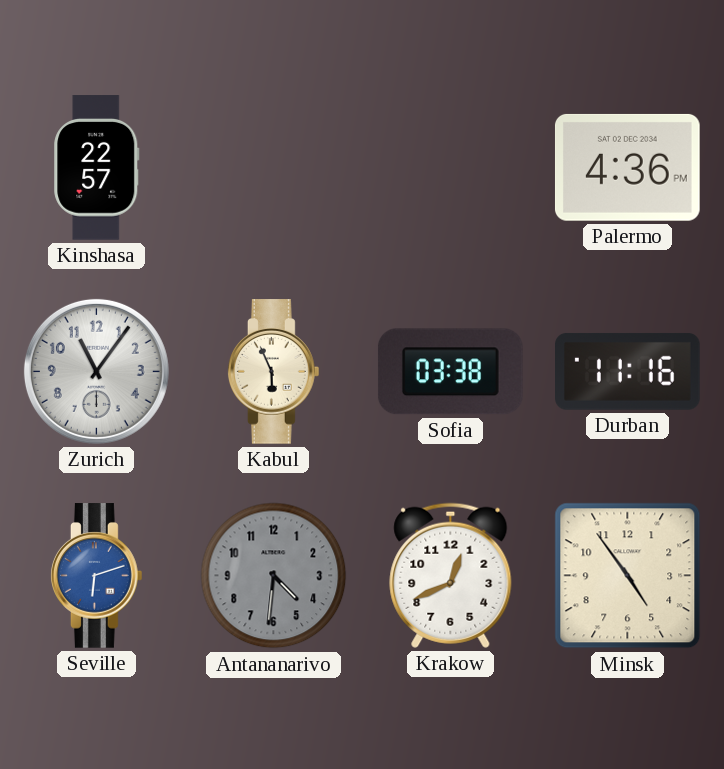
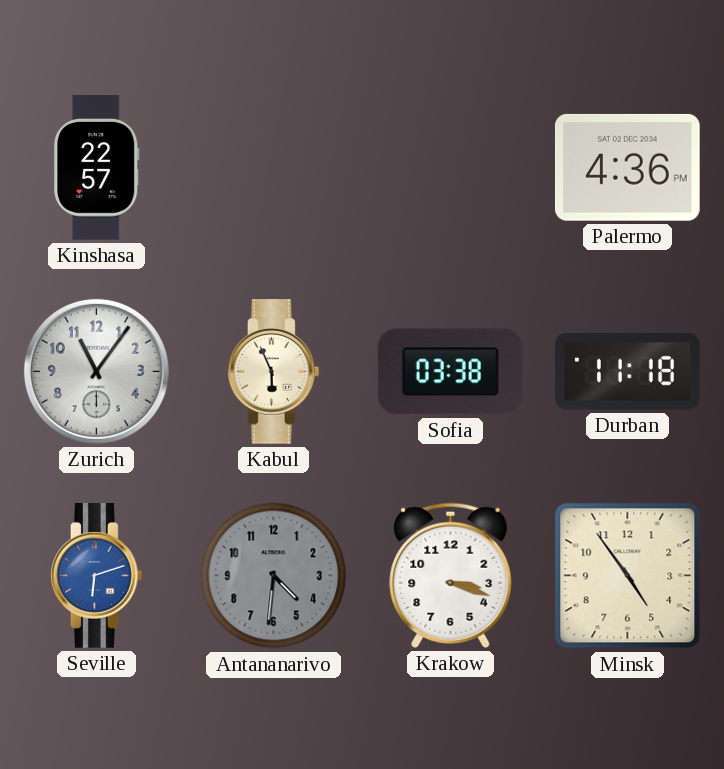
Durban: 11:16 -> 11:18 (628, 371)
Krakow: 12:41 -> 3:18 (451, 575)
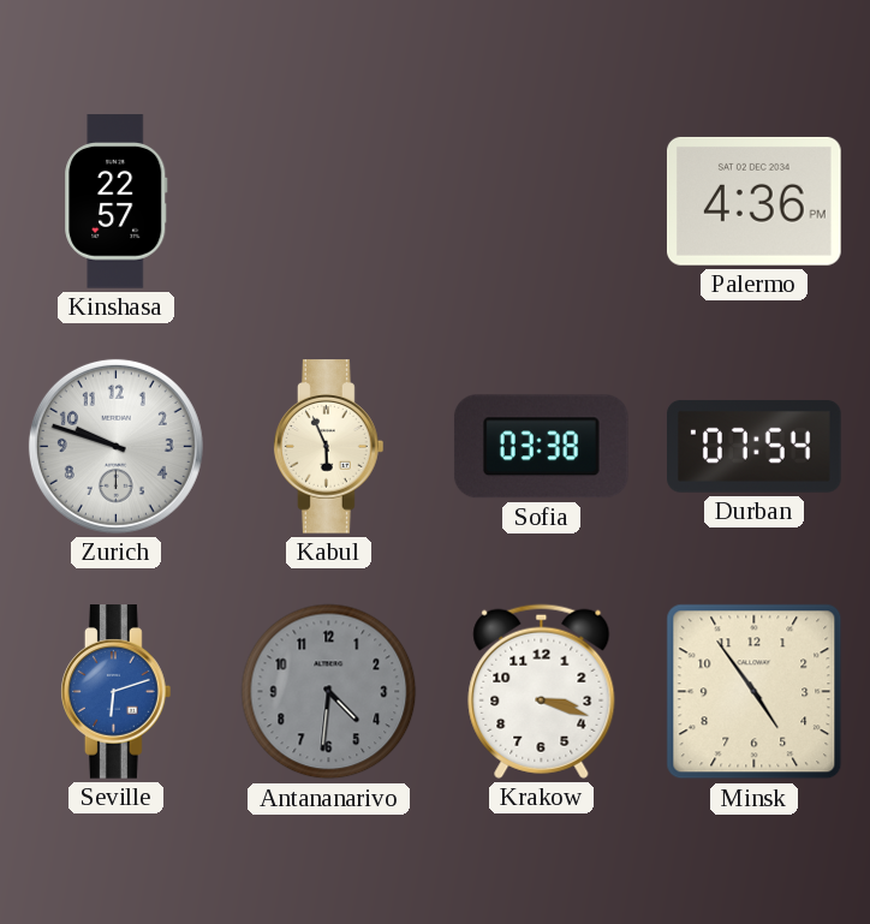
Zurich: 11:06 -> 9:48 (115, 446)
Durban: 11:18 -> 07:54 (755, 446)
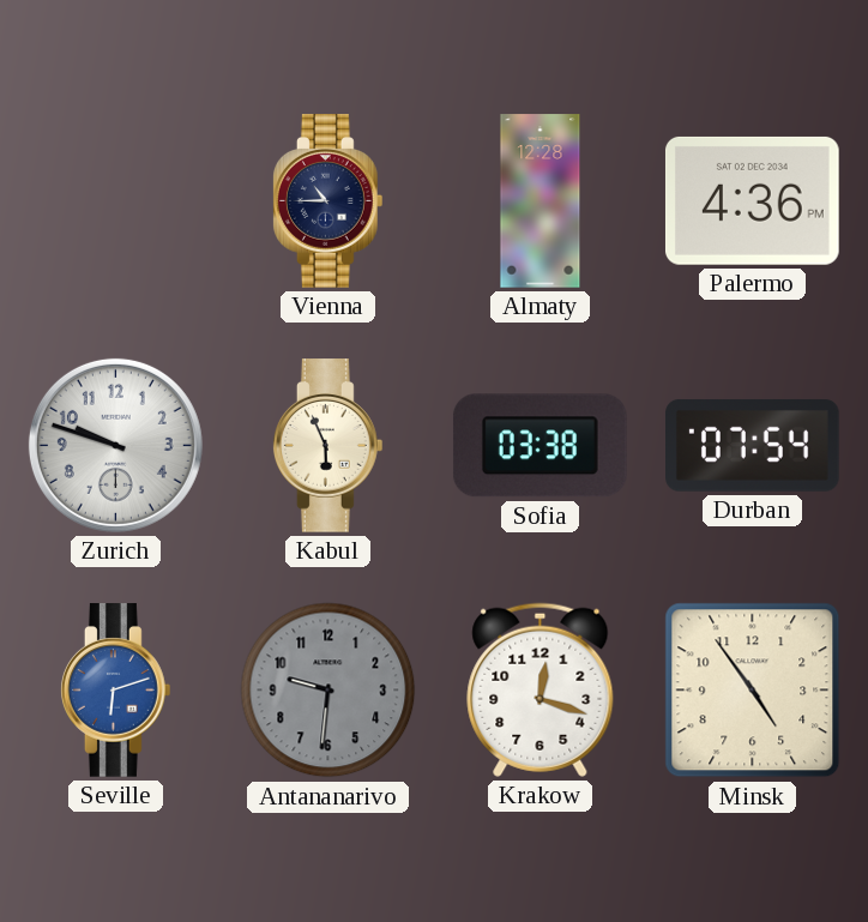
Kinshasa: 22:57 -> none (117, 202)
Vienna: none -> 10:45 (328, 201)
Almaty: none -> 12:28 (541, 201)
Antananarivo: 4:31 -> 9:31 (328, 691)
Krakow: 3:18 -> 12:18 (541, 689)
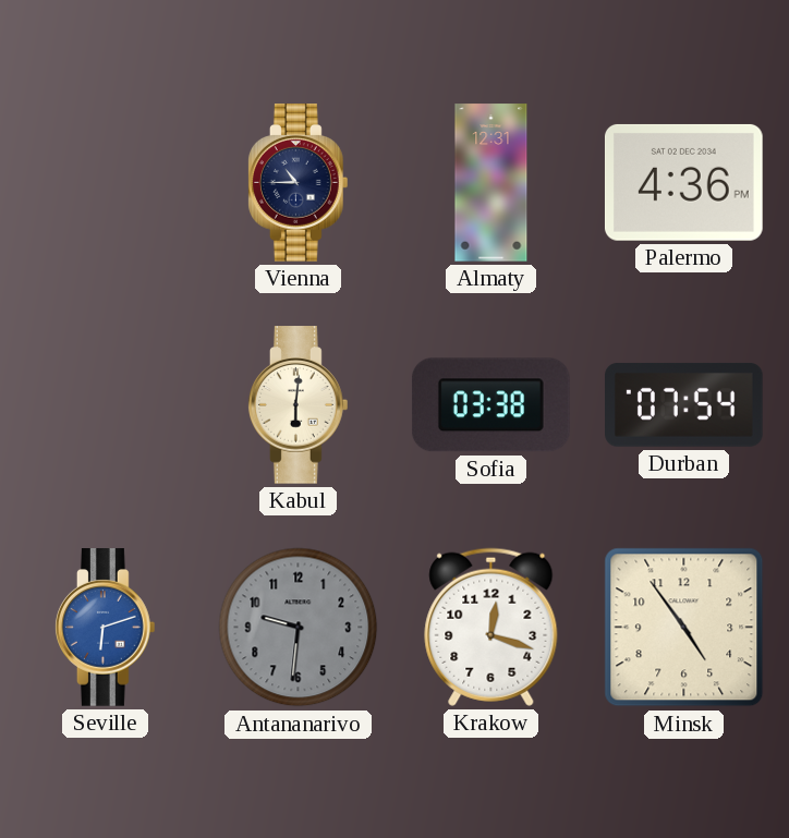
Almaty: 12:28 -> 12:31 (491, 183)
Zurich: 9:48 -> none (115, 445)
Kabul: 5:56 -> 6:01 (299, 405)
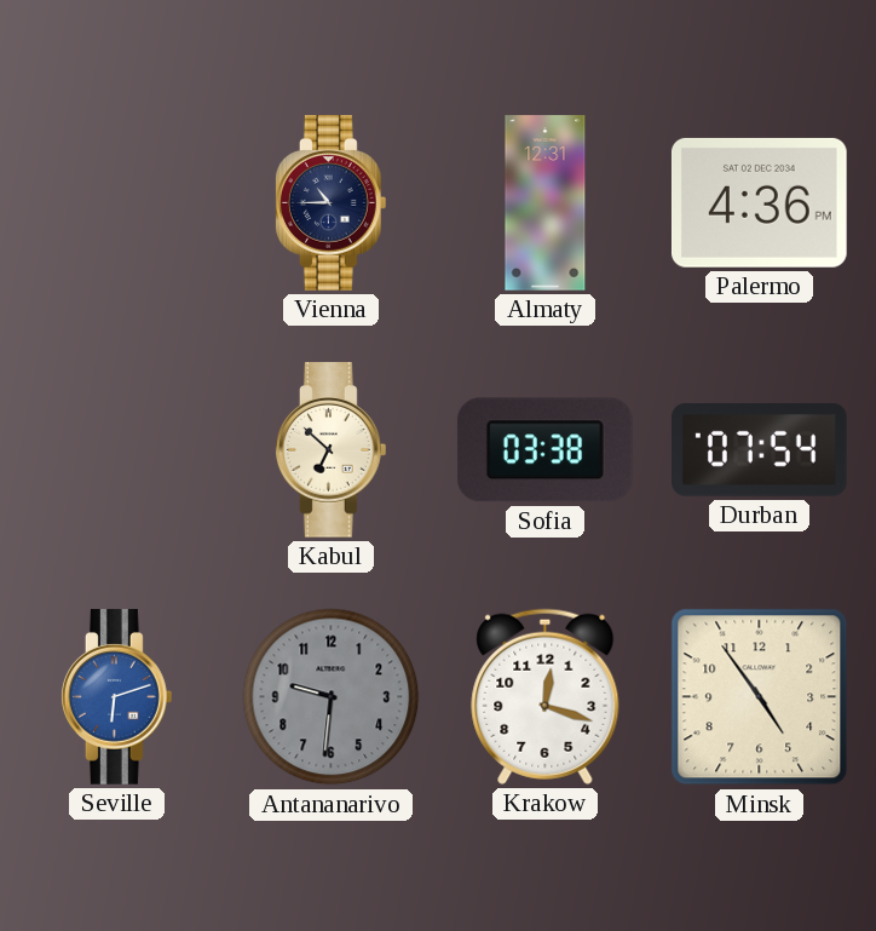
Kabul: 6:01 -> 6:52 (332, 450)
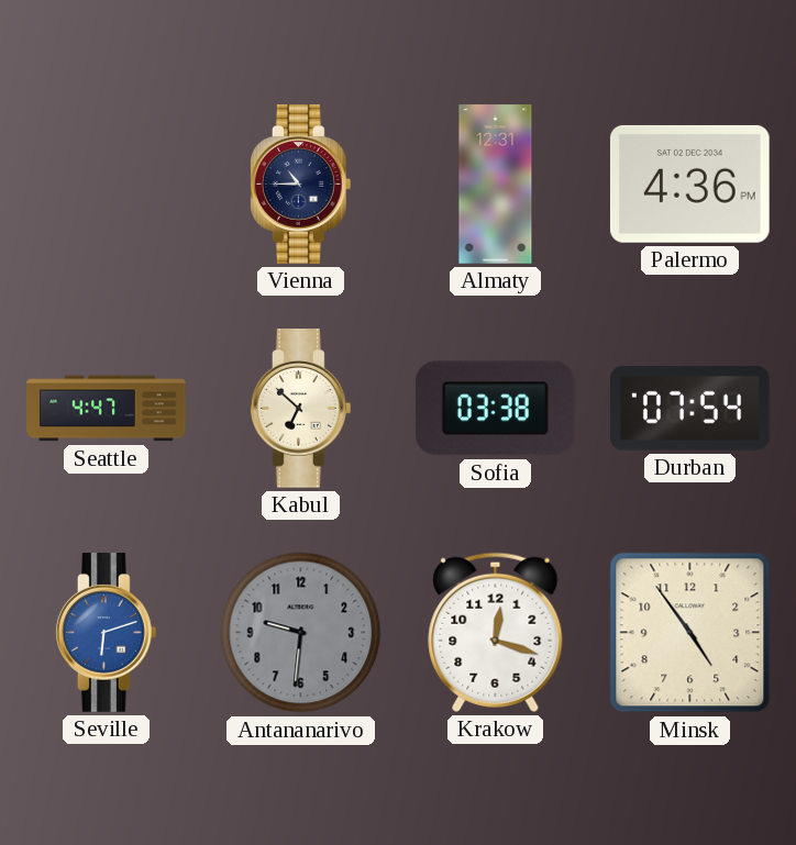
Seattle: none -> 4:47 (107, 409)
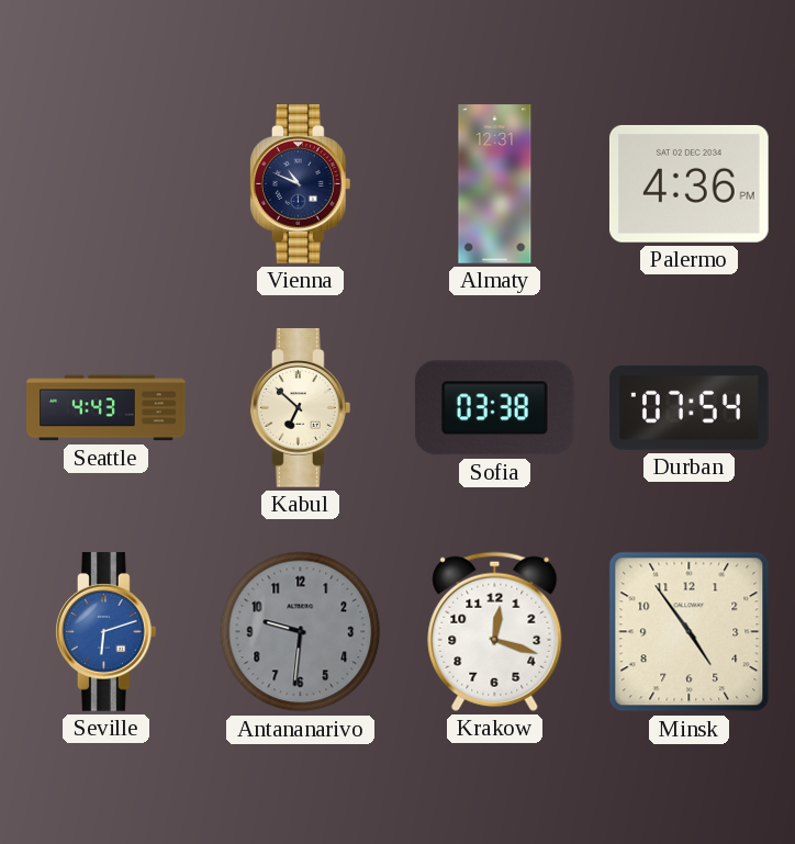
Vienna: 10:45 -> 10:49 (301, 184)
Seattle: 4:47 -> 4:43 (107, 408)
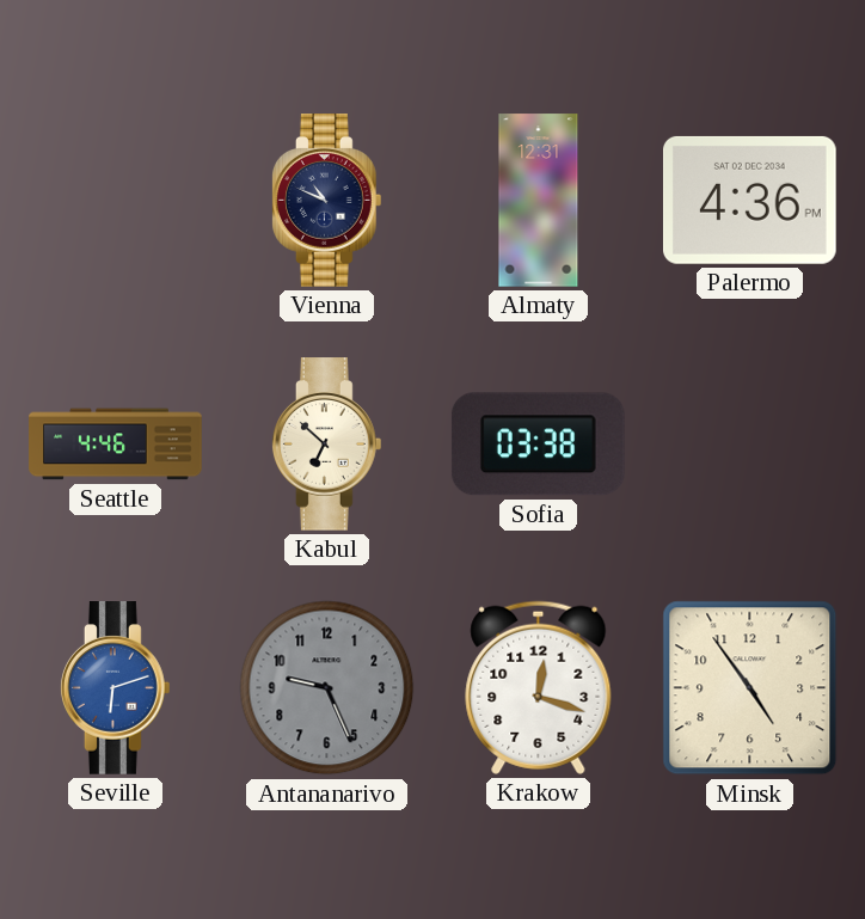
Seattle: 4:43 -> 4:46 (116, 445)
Durban: 07:54 -> none (690, 407)
Antananarivo: 9:31 -> 9:26 (327, 688)
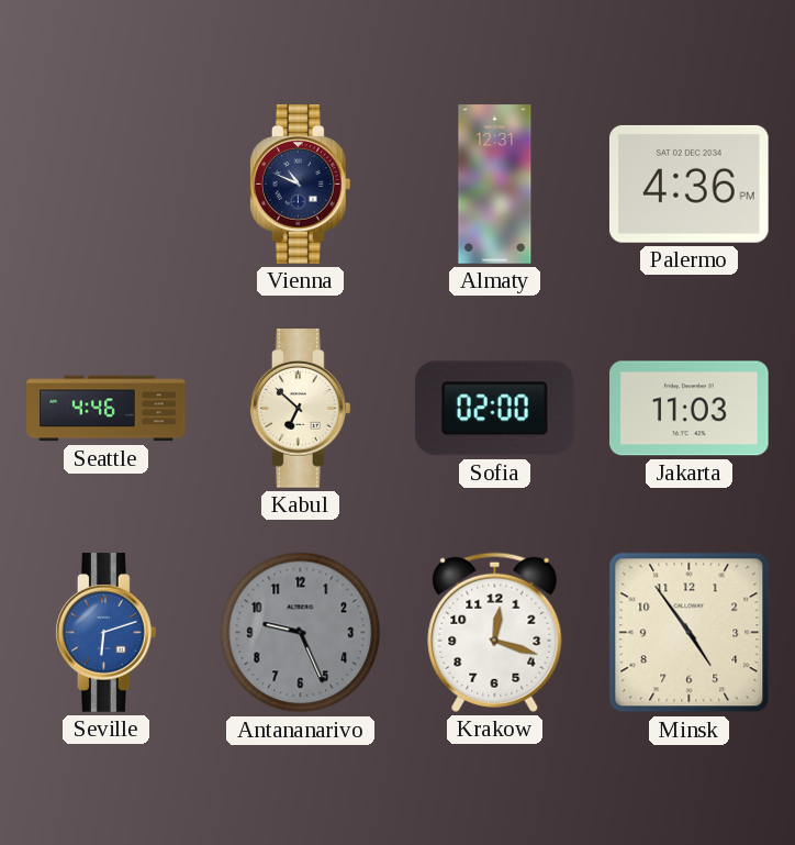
Sofia: 03:38 -> 02:00 (494, 409)
Jakarta: none -> 11:03 (690, 409)
